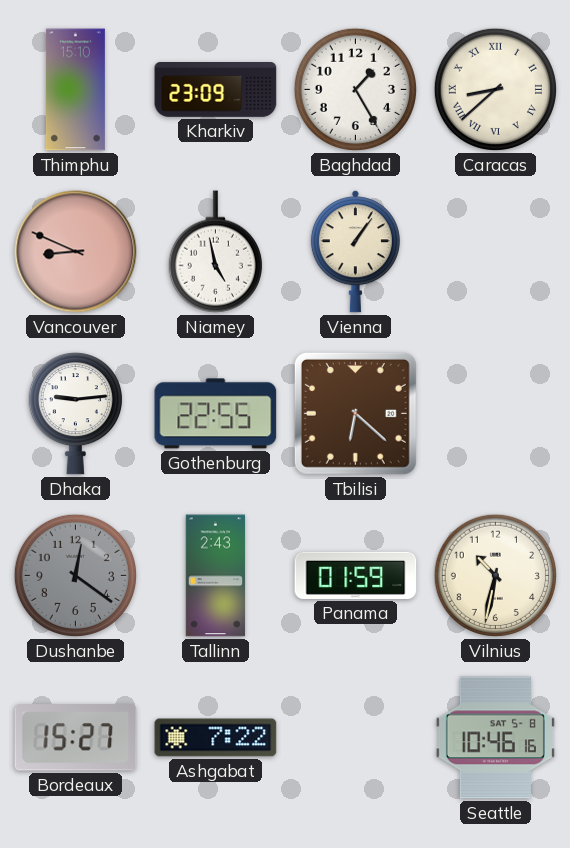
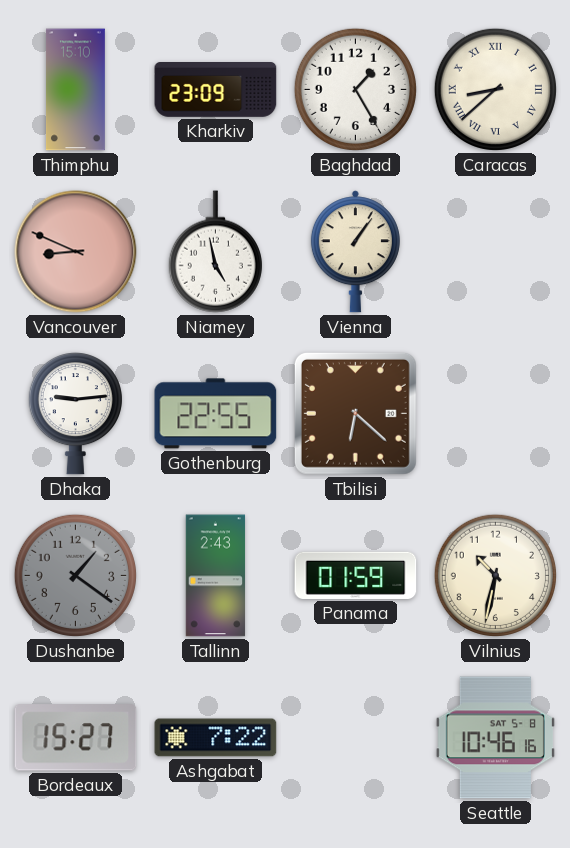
Dushanbe: 12:21 -> 1:21 (75, 575)
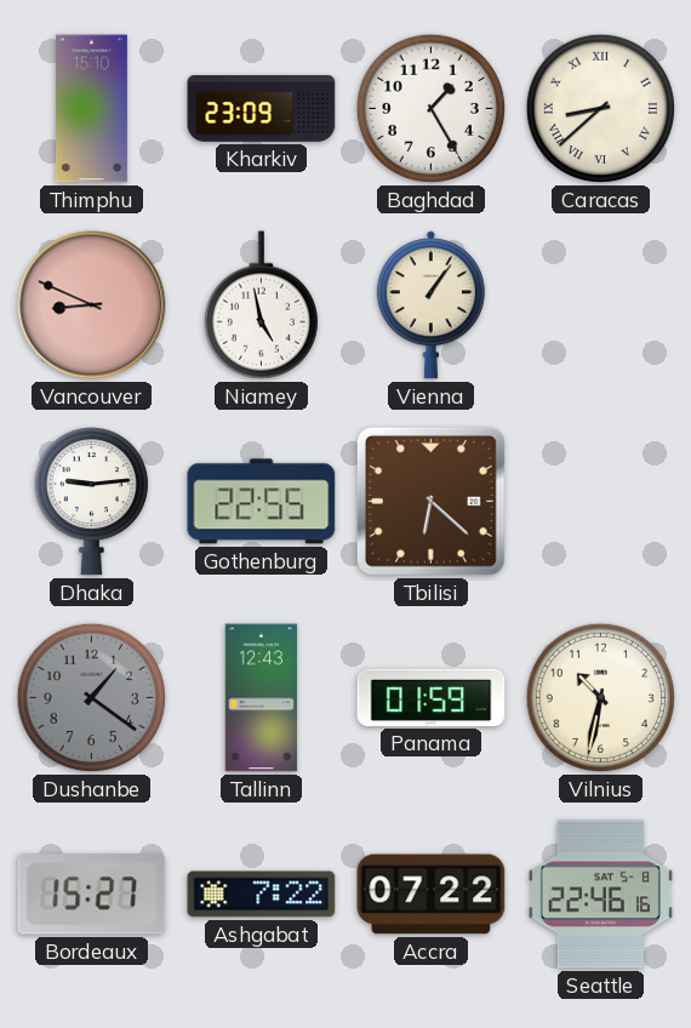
Tallinn: 2:43 -> 12:43 (262, 698)
Accra: none -> 07:22 (432, 895)
Seattle: 10:46 -> 22:46 (600, 895)
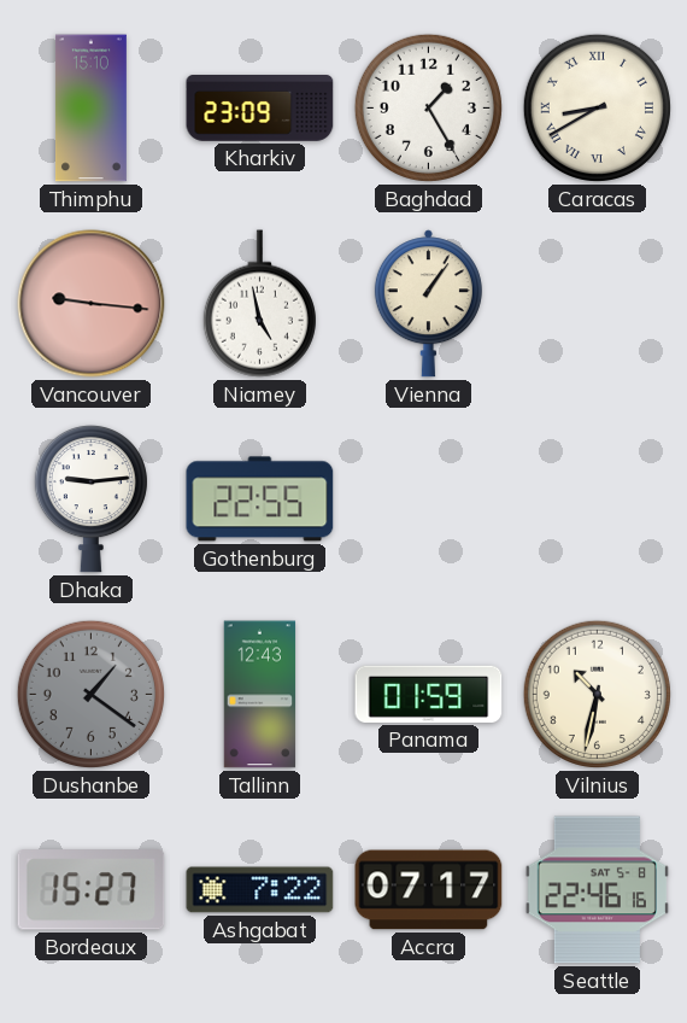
Caracas: 8:38 -> 8:40 (597, 107)
Vancouver: 8:49 -> 9:16 (92, 304)
Tbilisi: 6:22 -> none (430, 501)
Accra: 07:22 -> 07:17 (429, 890)
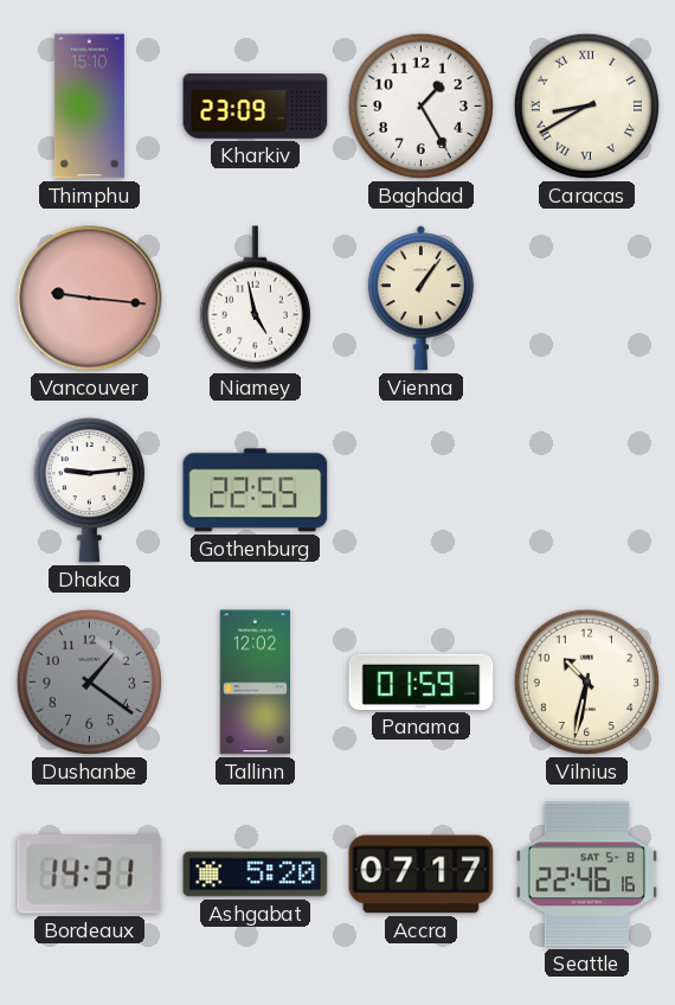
Tallinn: 12:43 -> 12:02 (256, 683)
Bordeaux: 15:27 -> 14:31 (90, 875)
Ashgabat: 7:22 -> 5:20 (256, 875)
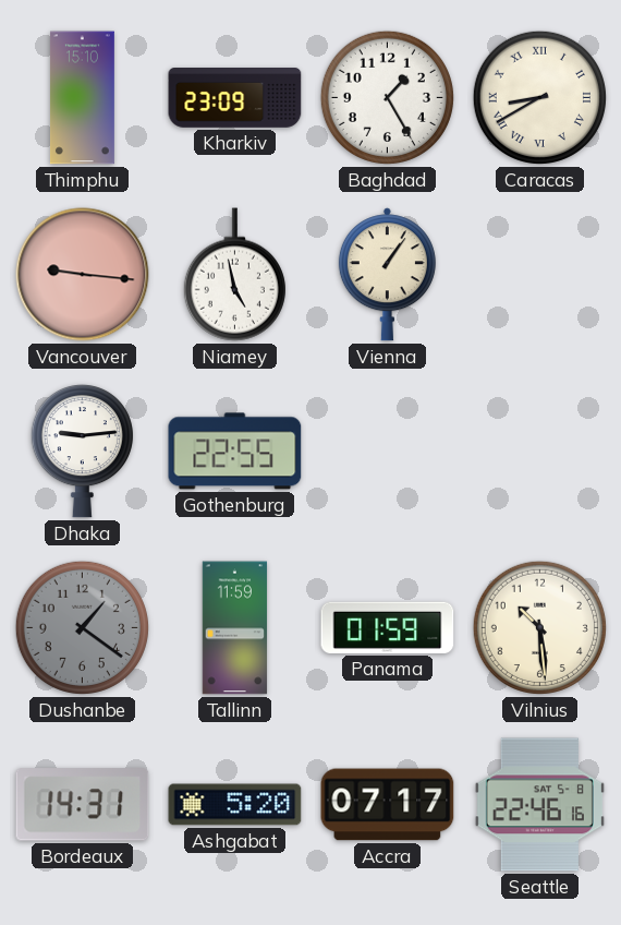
Tallinn: 12:02 -> 11:59 (235, 628)
Vilnius: 10:32 -> 10:29 (539, 627)
